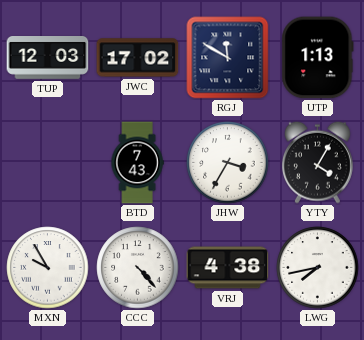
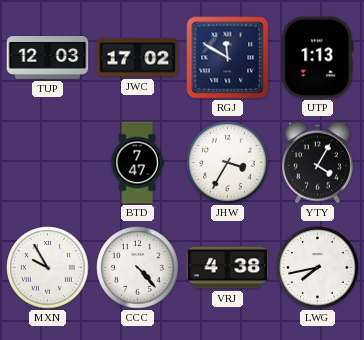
BTD: 7:43 -> 7:47 (137, 163)
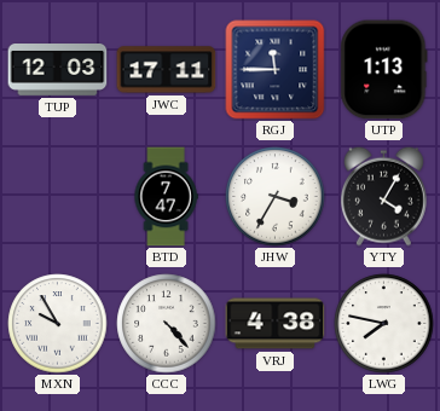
JWC: 17:02 -> 17:11 (167, 70)
RGJ: 11:50 -> 11:45 (276, 70)
LWG: 7:43 -> 7:47 (384, 324)
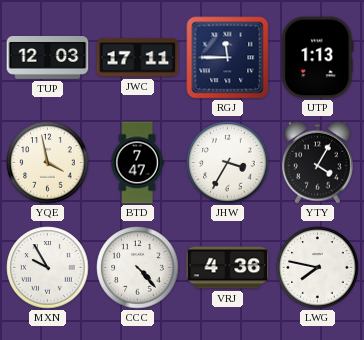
YQE: none -> 3:58 (48, 163)
VRJ: 4:38 -> 4:36 (228, 268)
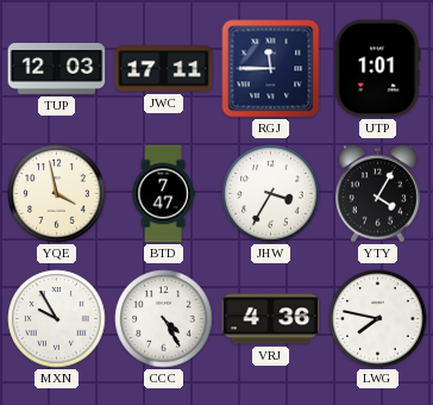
UTP: 1:13 -> 1:01 (378, 69)
CCC: 4:23 -> 4:25 (164, 319)
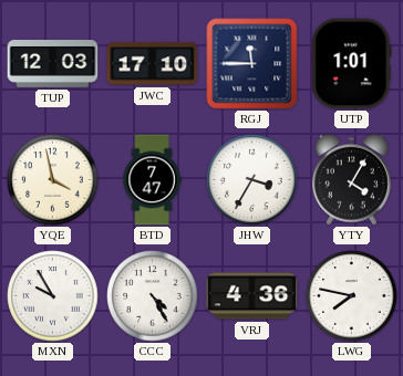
JWC: 17:11 -> 17:10 (153, 64)
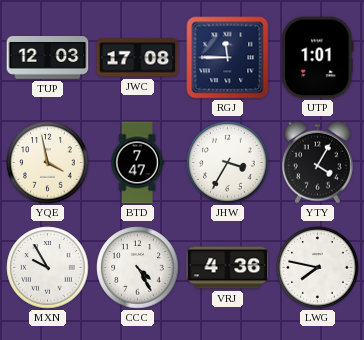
JWC: 17:10 -> 17:08 (138, 58)
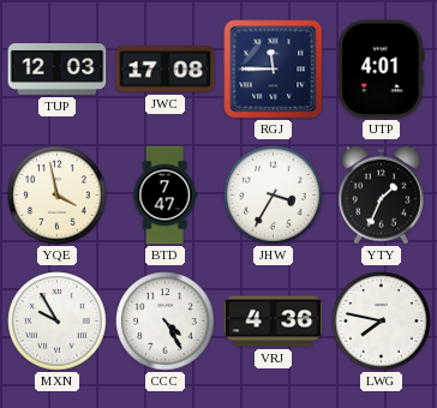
UTP: 1:01 -> 4:01 (382, 70)
YTY: 4:05 -> 1:34 (381, 194)
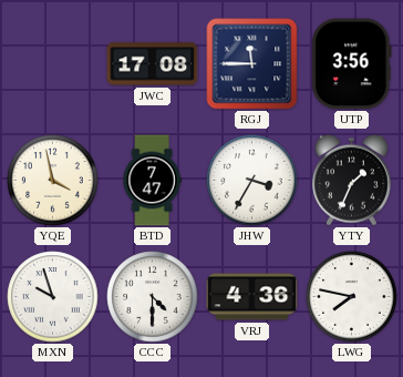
TUP: 12:03 -> none (58, 70)
UTP: 4:01 -> 3:56 (352, 64)
MXN: 9:55 -> 9:57 (53, 297)
CCC: 4:25 -> 4:30 (153, 297)
